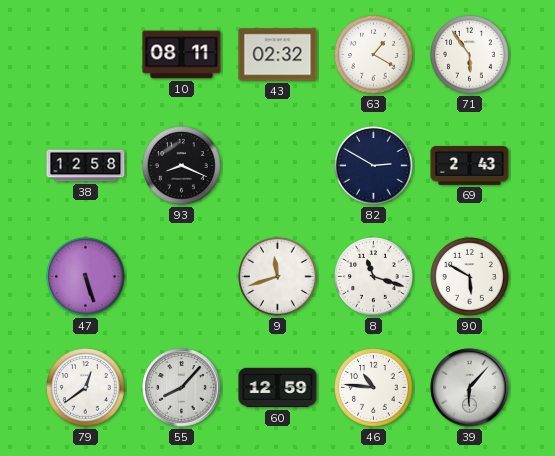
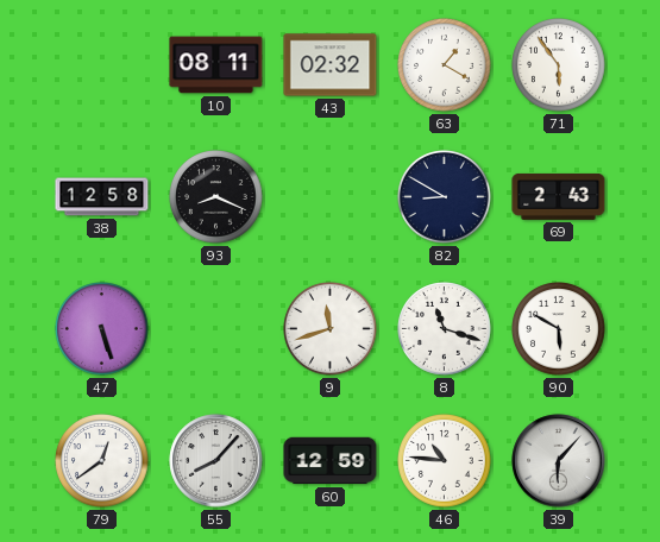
82: 2:50 -> 8:50 (445, 197)
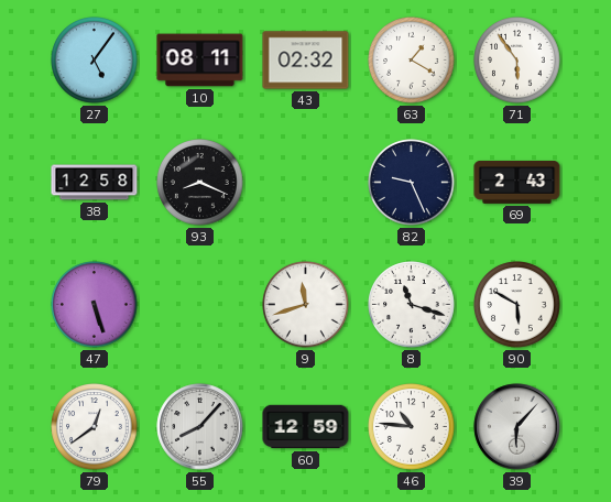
27: none -> 5:06 (95, 61)
82: 8:50 -> 9:26 (412, 183)
